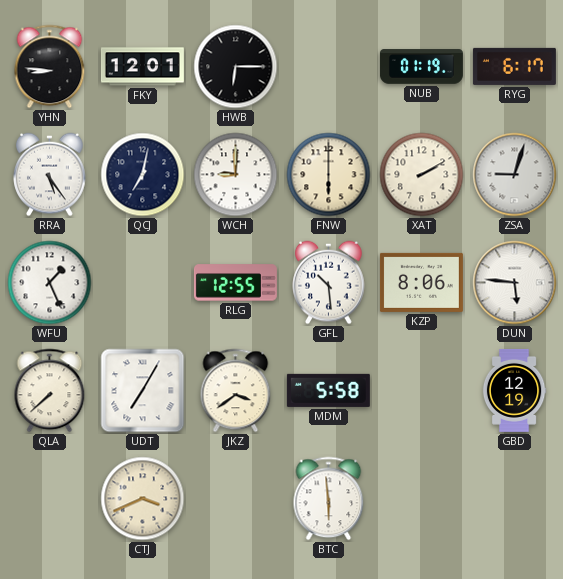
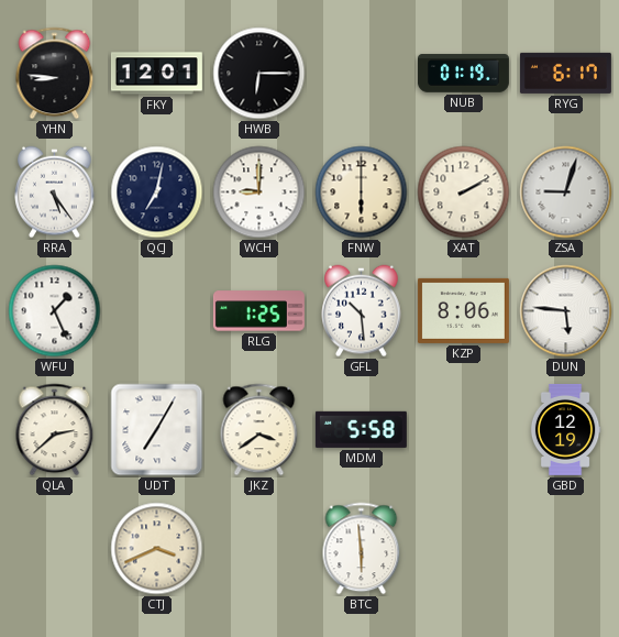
RLG: 12:55 -> 1:25 (258, 311)
QLA: 7:38 -> 2:38 (55, 430)
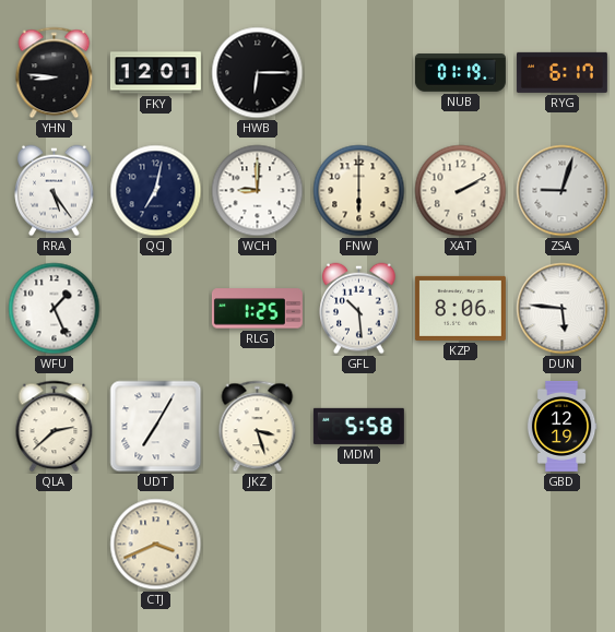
JKZ: 3:39 -> 3:27 (258, 427)
BTC: 5:59 -> none (362, 549)
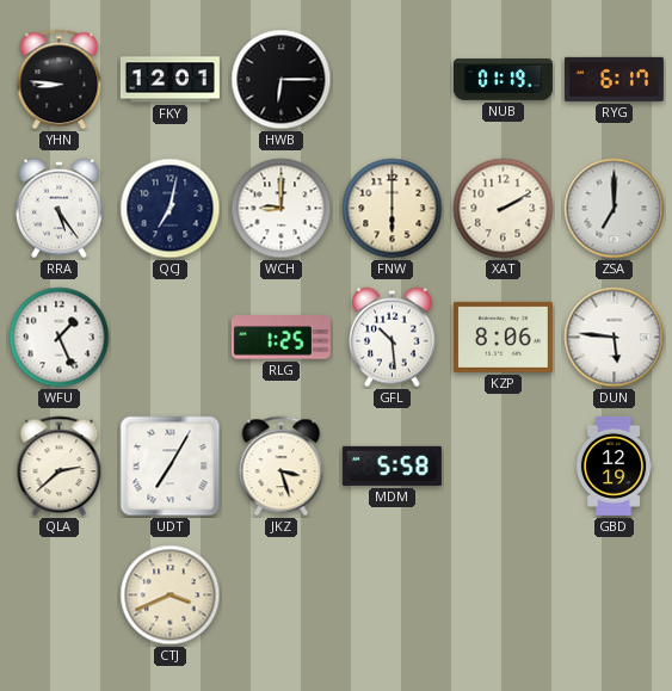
ZSA: 9:03 -> 7:00 (615, 209)
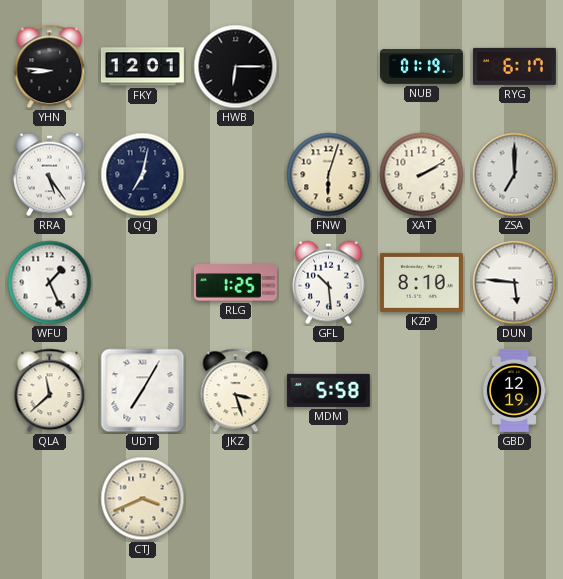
WCH: 9:00 -> none (282, 209)
FNW: 6:00 -> 6:03 (329, 175)
KZP: 8:06 -> 8:10 (421, 282)
QLA: 2:38 -> 11:38 (50, 391)
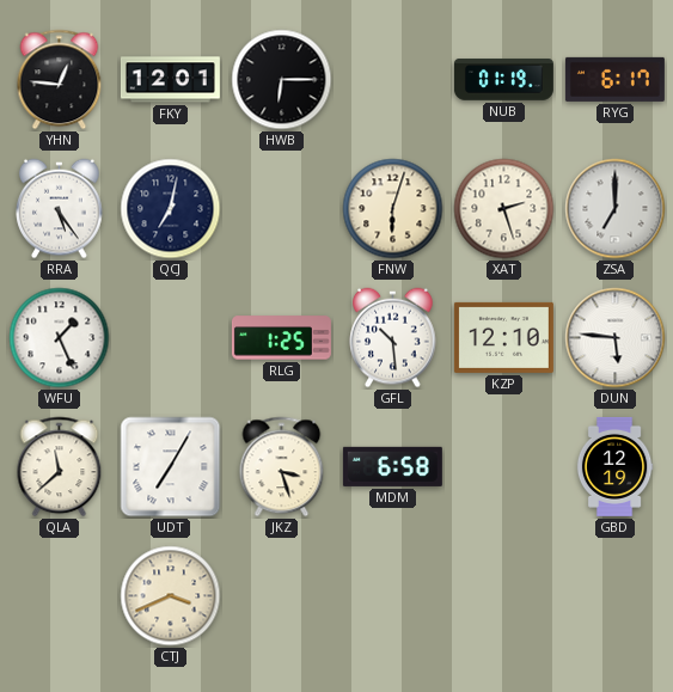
YHN: 8:46 -> 12:46 (60, 80)
XAT: 2:10 -> 2:27 (504, 209)
KZP: 8:10 -> 12:10 (503, 337)
MDM: 5:58 -> 6:58 (392, 466)
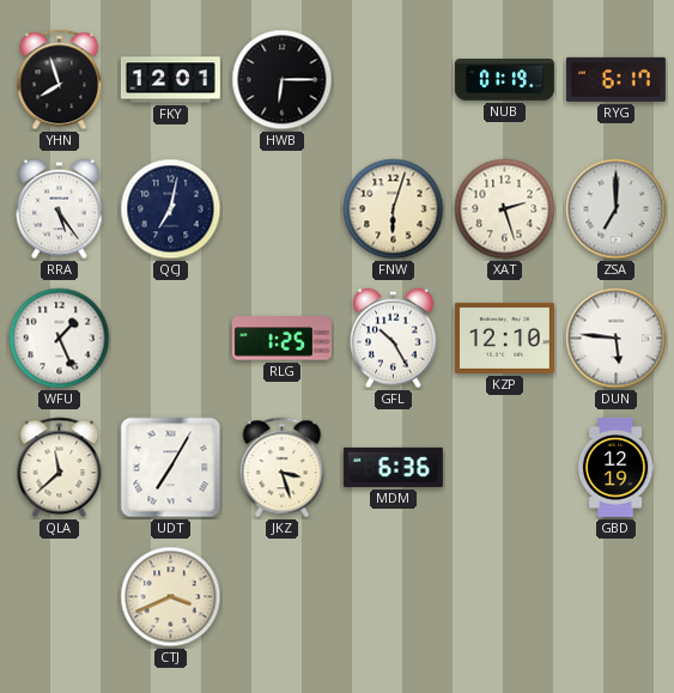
YHN: 12:46 -> 7:57 (60, 80)
GFL: 10:29 -> 10:25 (394, 339)
MDM: 6:58 -> 6:36 (393, 467)
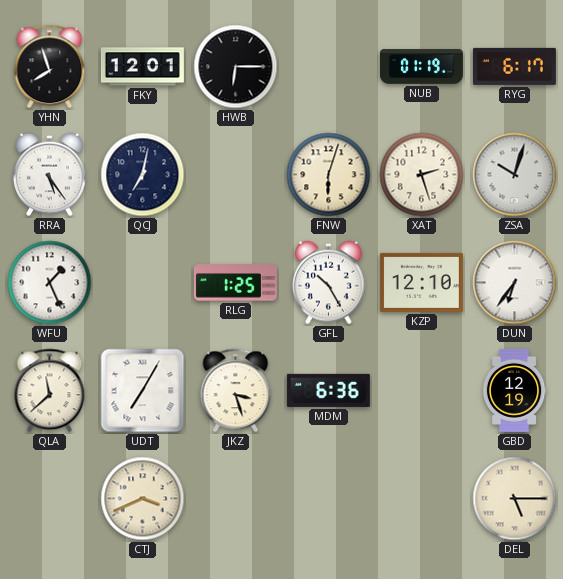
ZSA: 7:00 -> 10:03 (515, 175)
DUN: 5:46 -> 6:36 (515, 283)
DEL: none -> 5:15 (515, 499)
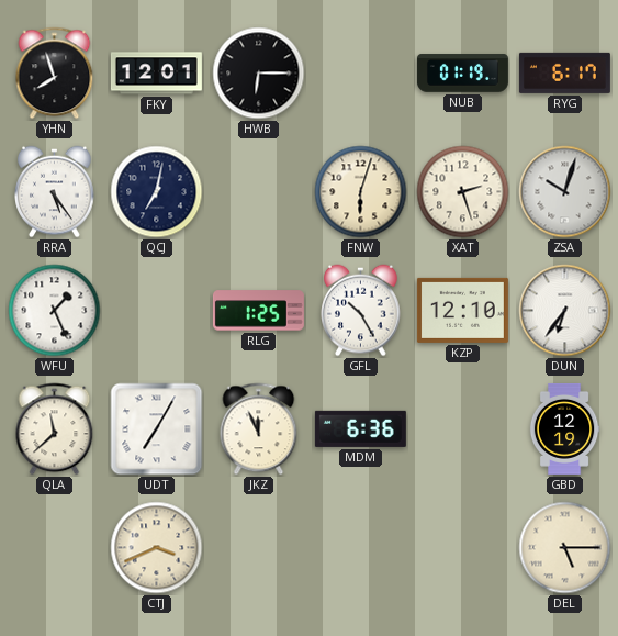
JKZ: 3:27 -> 11:56 (259, 429)
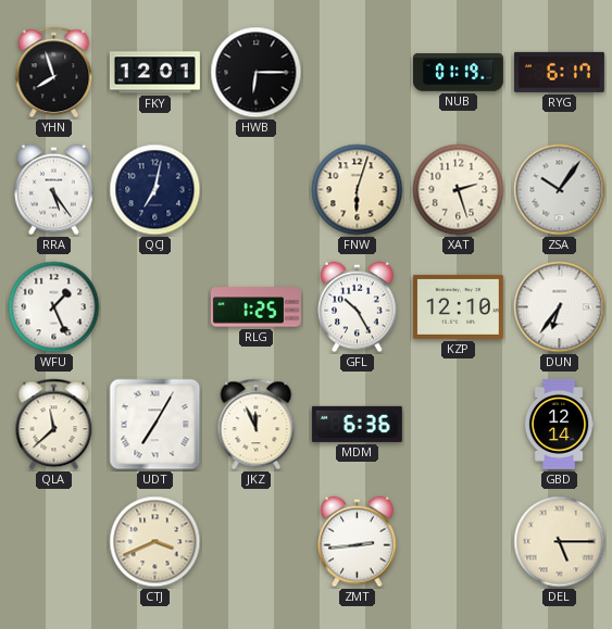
ZSA: 10:03 -> 10:06 (560, 190)
GBD: 12:19 -> 12:14 (559, 424)
ZMT: none -> 2:44 (358, 542)
